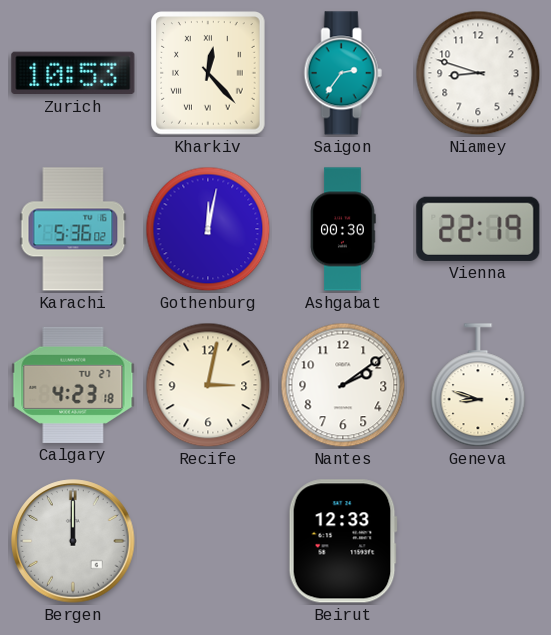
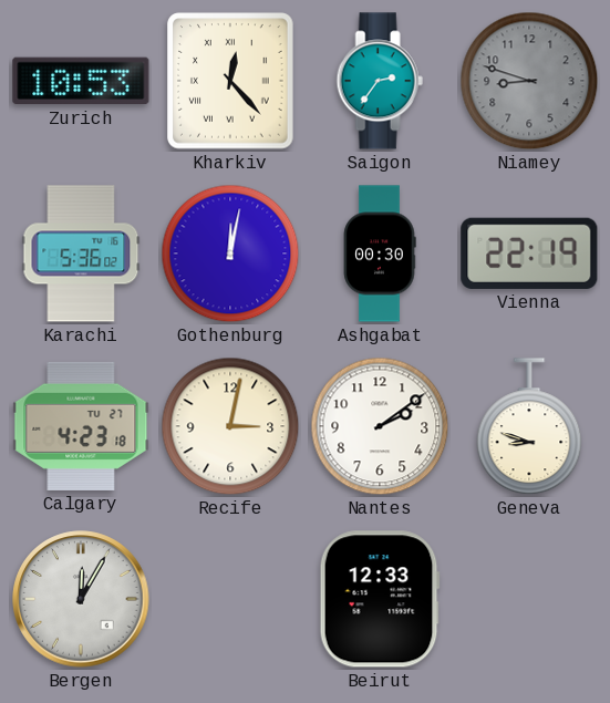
Niamey dial: white -> grey (529, 81)
Bergen: 12:00 -> 12:05 (81, 599)
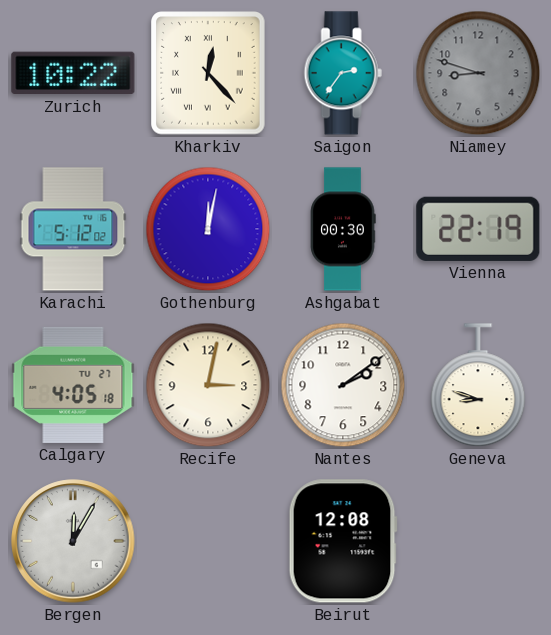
Zurich: 10:53 -> 10:22 (73, 73)
Karachi: 5:36 -> 5:12 (73, 229)
Calgary: 4:23 -> 4:05 (73, 385)
Beirut: 12:33 -> 12:08 (343, 541)
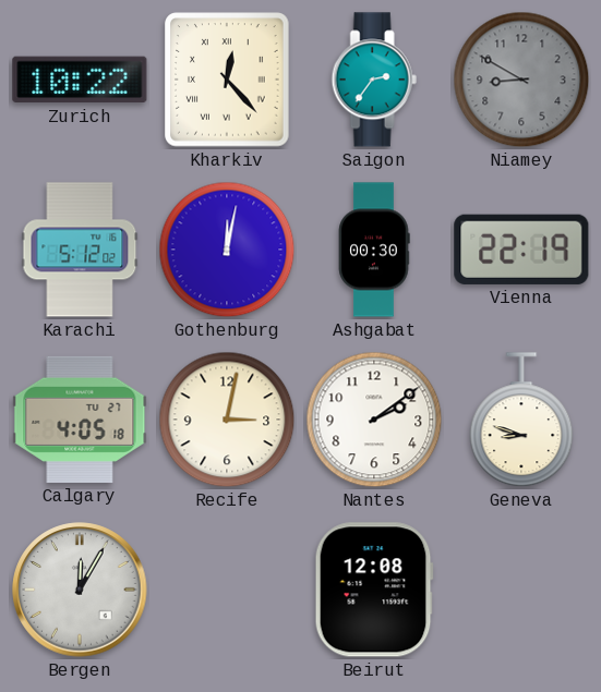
Niamey: 8:48 -> 8:50 (521, 80)
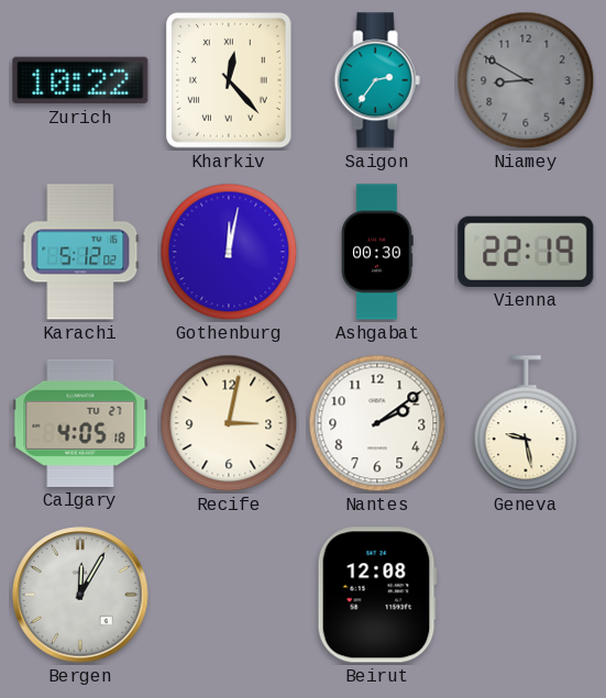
Geneva: 8:48 -> 9:28 (526, 424)
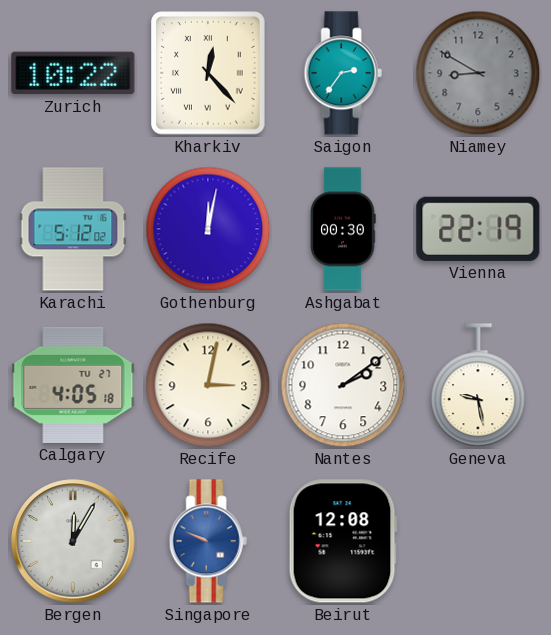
Singapore: none -> 9:49 (208, 541)
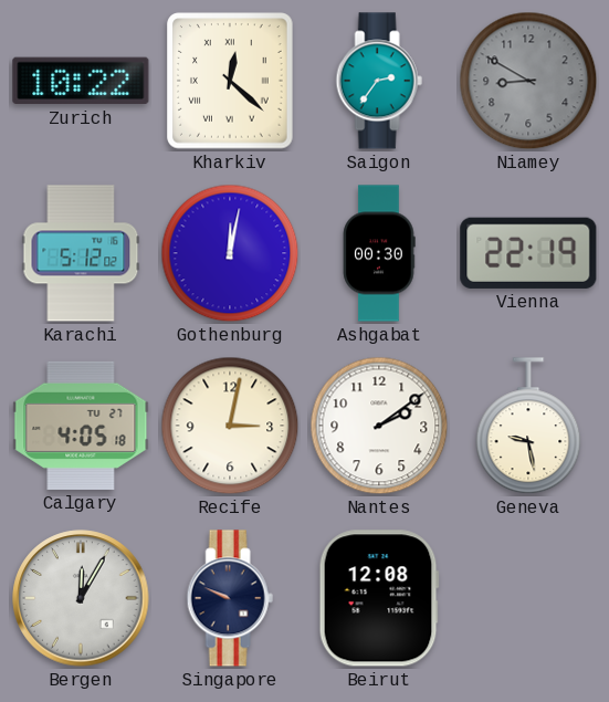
Kharkiv: 12:23 -> 12:22 (230, 81)
Singapore dial: blue -> navy (230, 598)
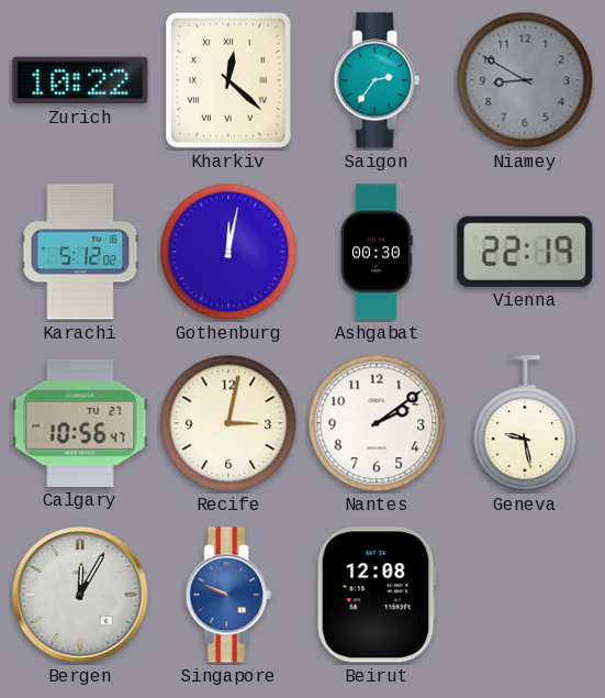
Calgary: 4:05 -> 10:56 (80, 423)
Singapore dial: navy -> blue (228, 595)
